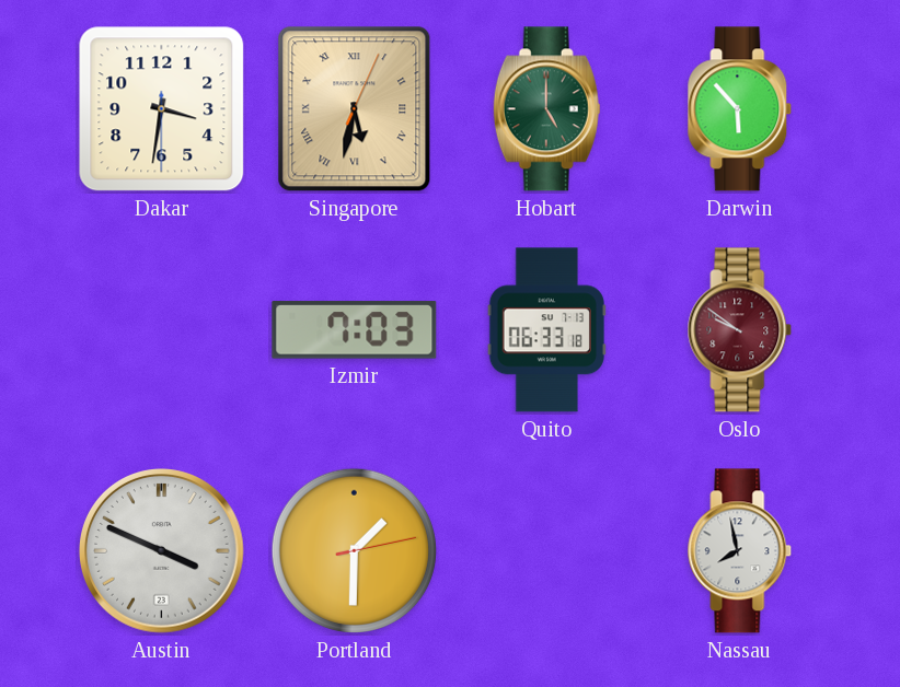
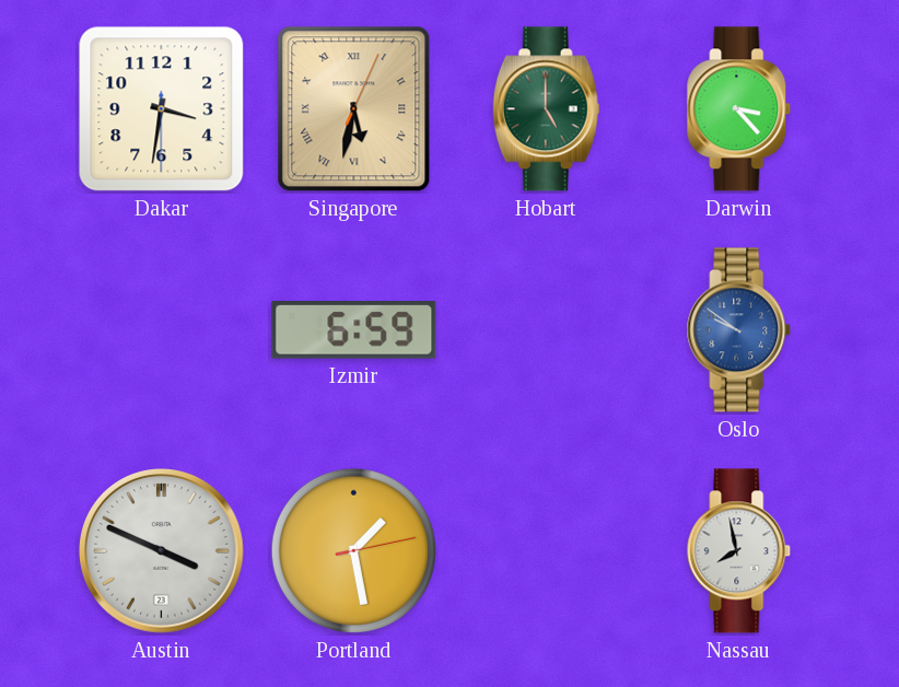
Darwin: 5:53 -> 3:23 (739, 109)
Izmir: 7:03 -> 6:59 (354, 330)
Quito: 06:33 -> none (546, 330)
Oslo dial: burgundy -> blue (739, 330)
Portland: 1:30 -> 1:28 (353, 550)
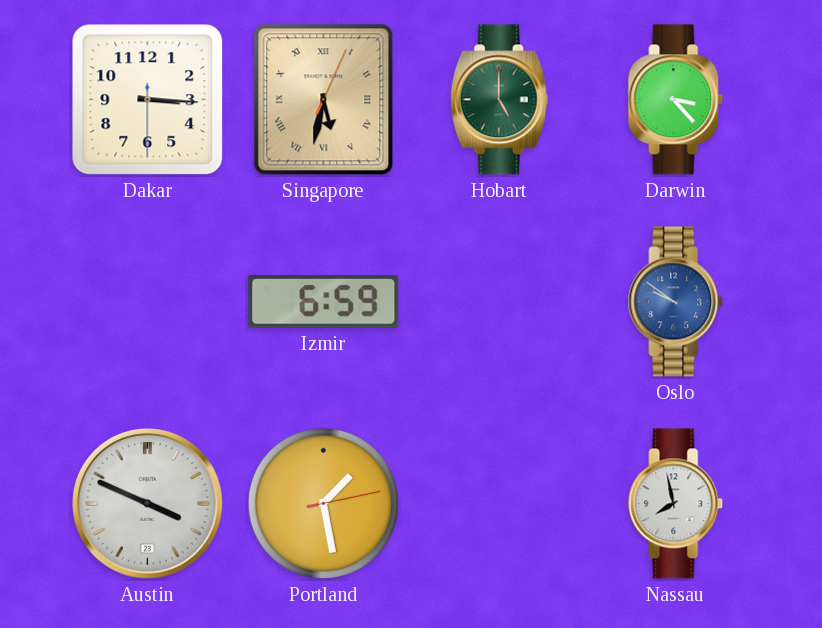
Dakar: 3:31 -> 3:15 (148, 100)
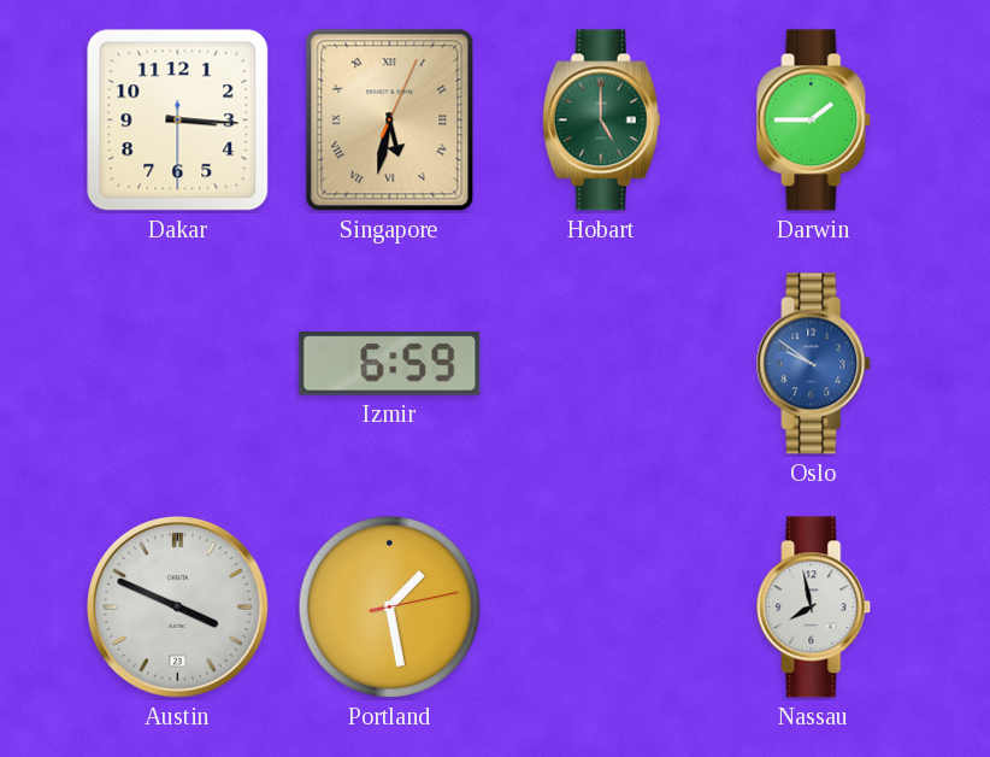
Darwin: 3:23 -> 1:45 (814, 121)
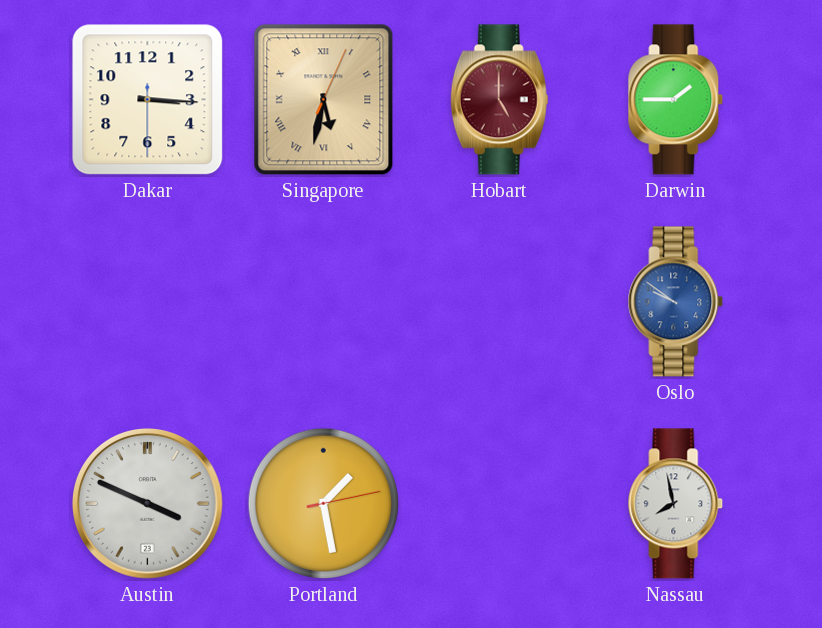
Hobart dial: green -> burgundy (499, 100)
Izmir: 6:59 -> none (390, 364)
